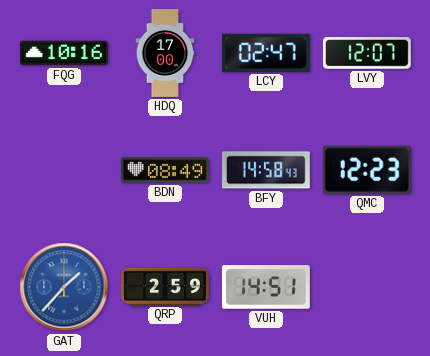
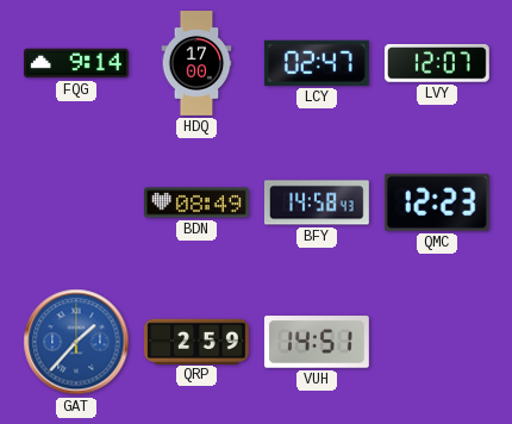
FQG: 10:16 -> 9:14 (76, 63)
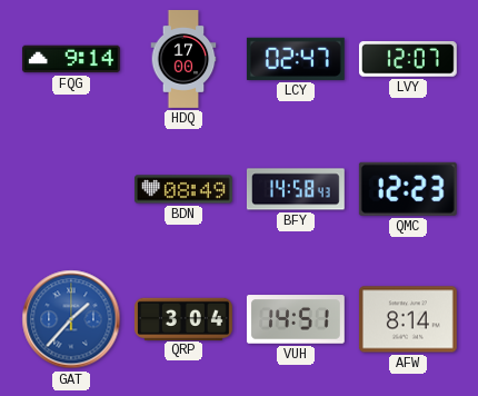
QRP: 2:59 -> 3:04 (183, 318)
AFW: none -> 8:14 (408, 319)
